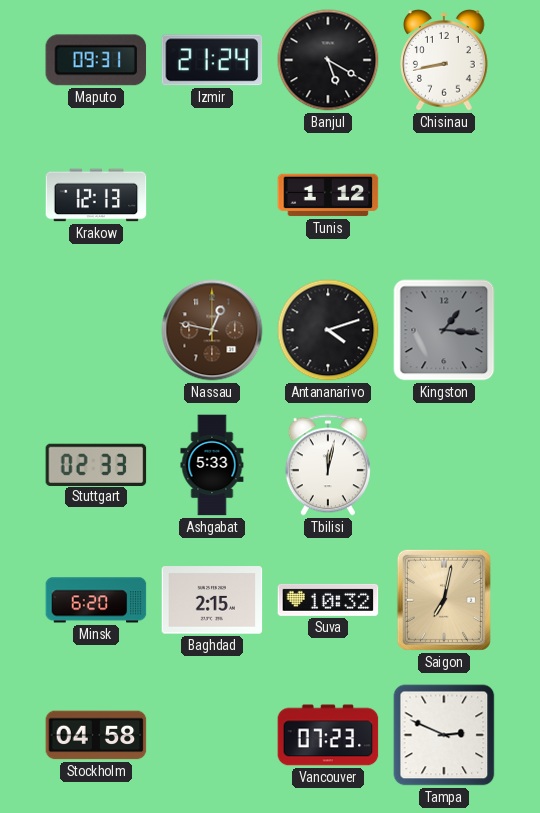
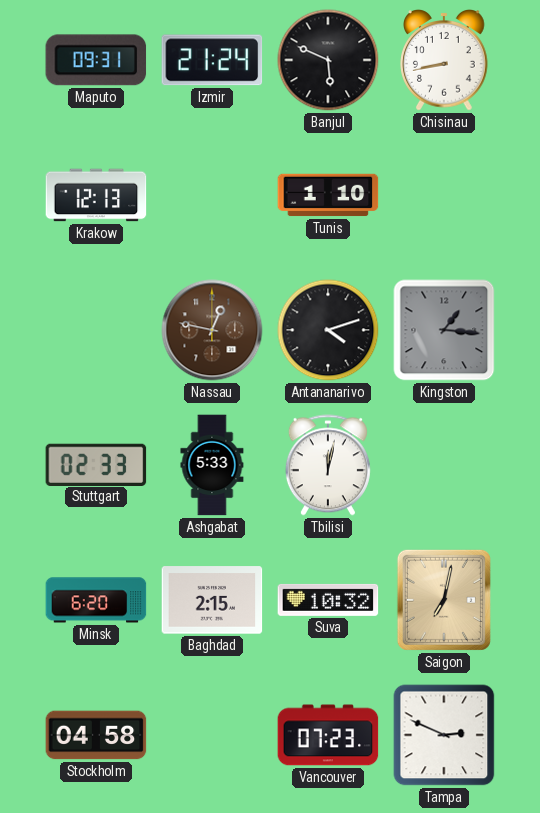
Banjul: 5:20 -> 5:49 (328, 60)
Tunis: 1:12 -> 1:10 (328, 195)
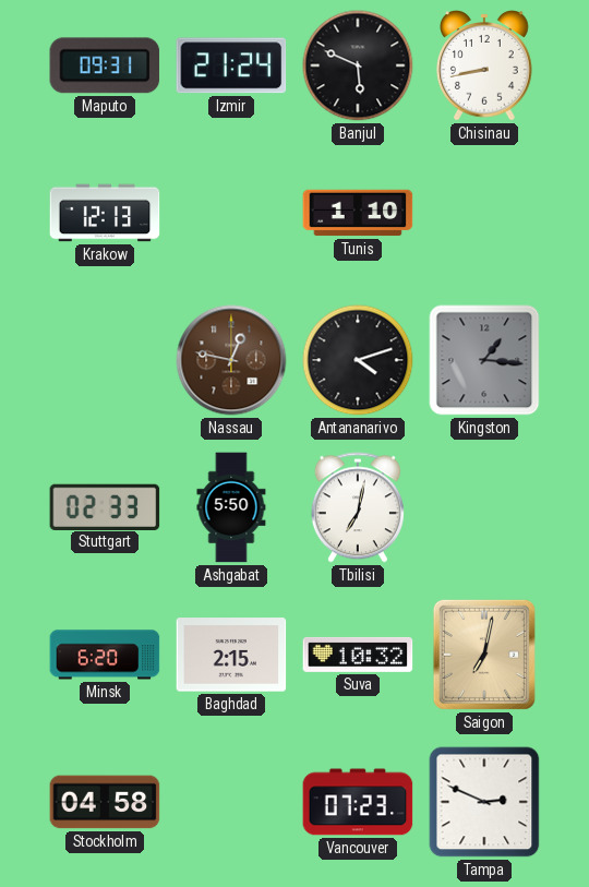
Ashgabat: 5:33 -> 5:50 (231, 507)
Tbilisi: 12:02 -> 7:02 (358, 507)
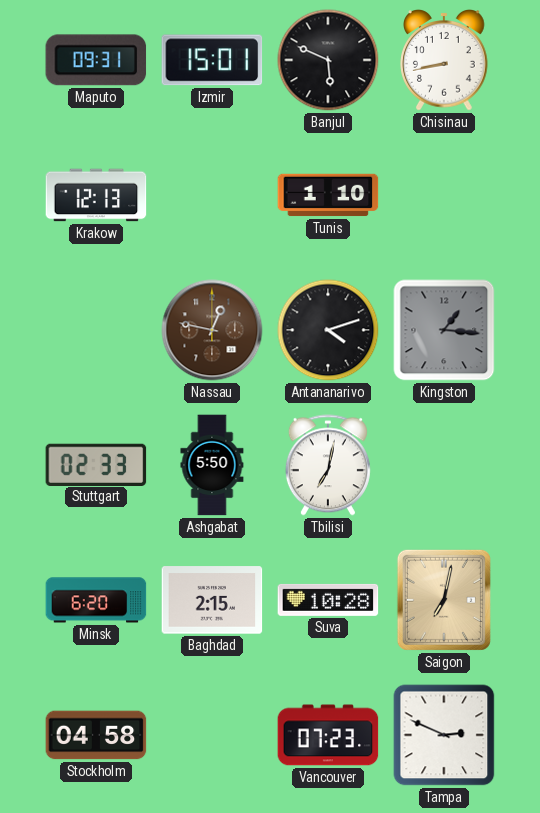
Izmir: 21:24 -> 15:01 (212, 60)
Suva: 10:32 -> 10:28 (328, 600)
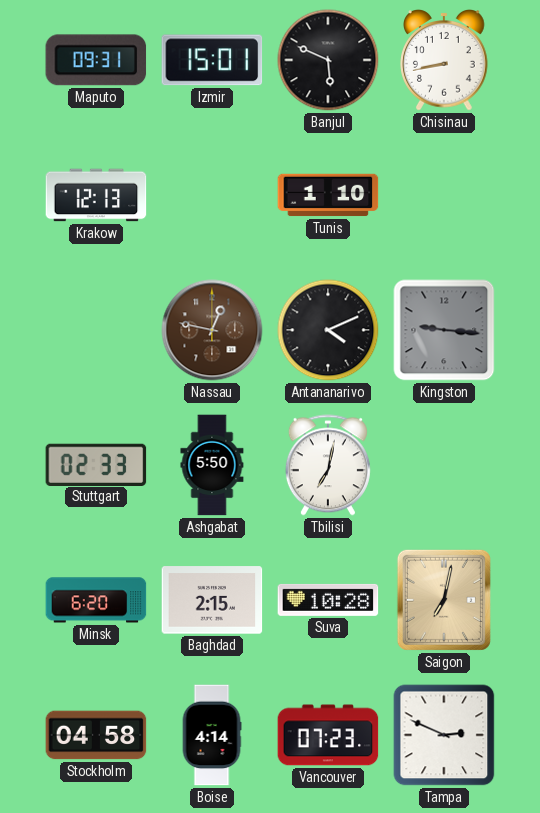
Antananarivo: 4:12 -> 4:11 (328, 330)
Kingston: 1:16 -> 9:16 (444, 330)
Boise: none -> 4:14 (212, 735)
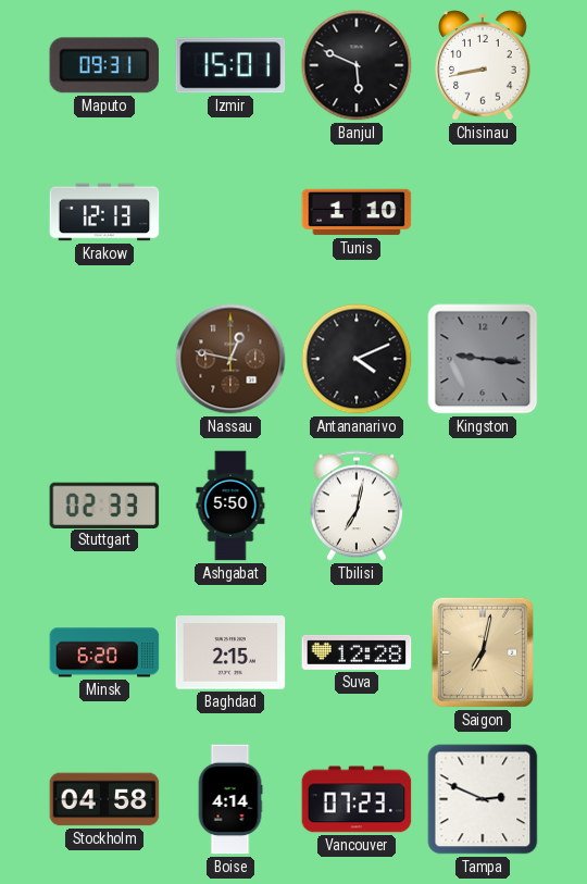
Suva: 10:28 -> 12:28 (357, 652)
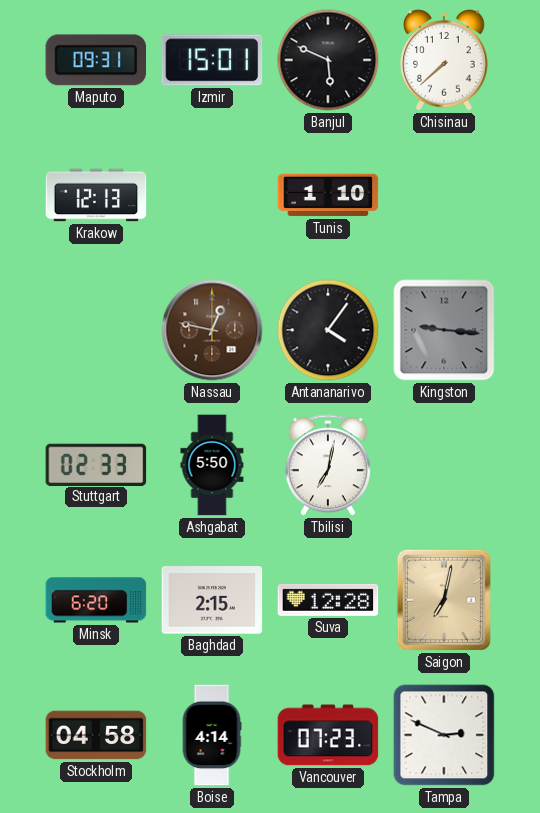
Chisinau: 8:43 -> 7:38 (444, 60)
Antananarivo: 4:11 -> 4:06 (328, 330)
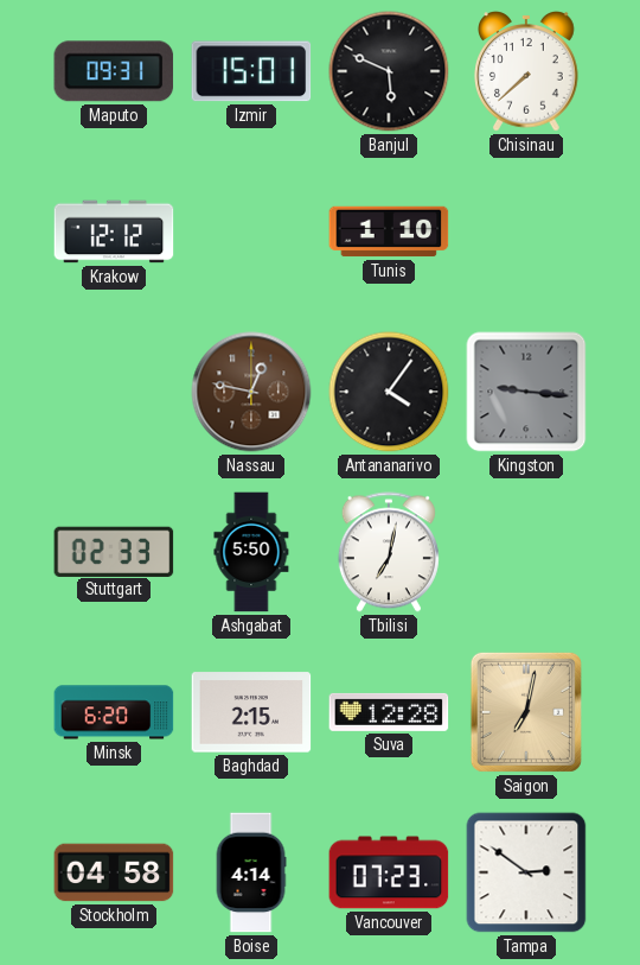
Krakow: 12:13 -> 12:12 (114, 231)
Tampa: 2:49 -> 2:51 (526, 872)
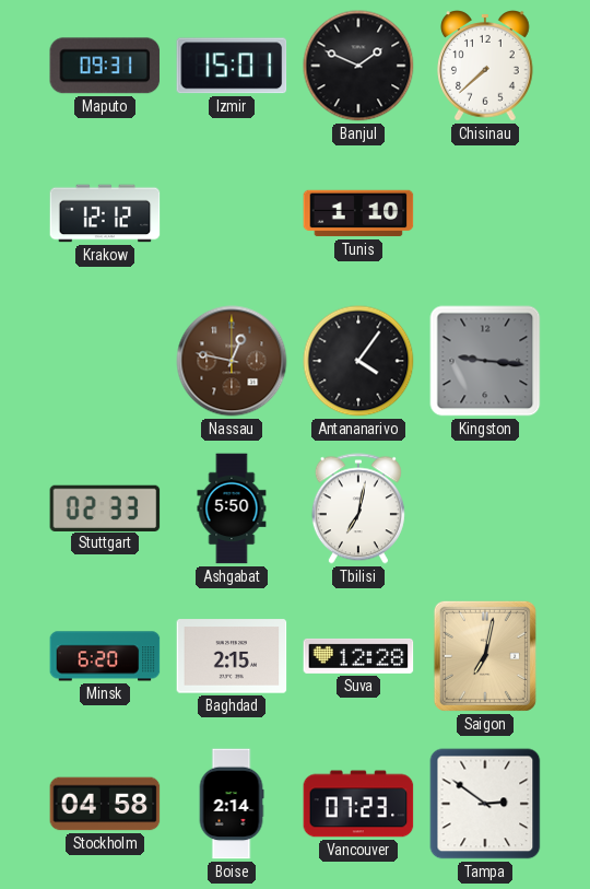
Banjul: 5:49 -> 1:49 (358, 66)
Boise: 4:14 -> 2:14 (232, 804)
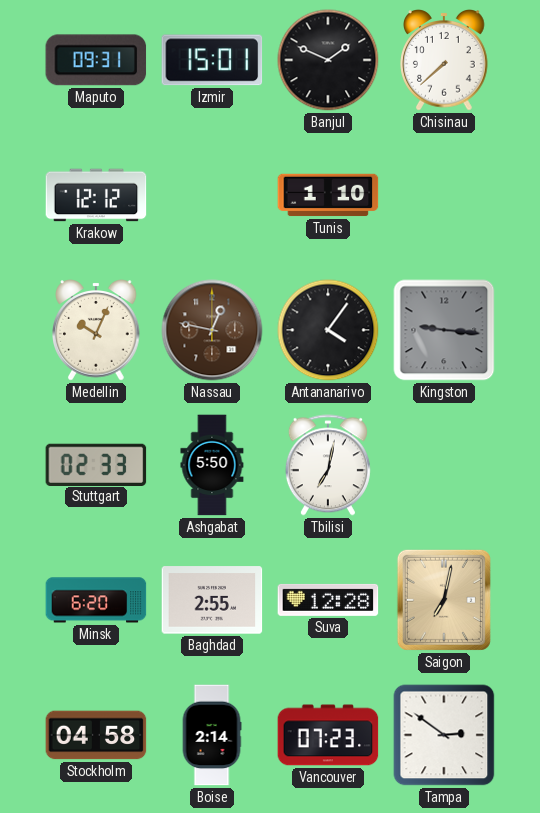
Medellin: none -> 10:04 (96, 330)
Baghdad: 2:15 -> 2:55 (212, 600)
